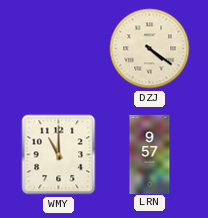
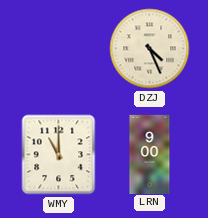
DZJ: 4:21 -> 4:26 (150, 49)
LRN: 9:57 -> 9:00 (150, 154)
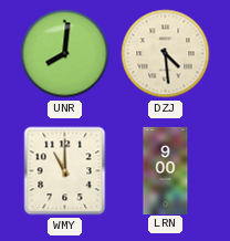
UNR: none -> 8:01 (65, 54)
DZJ: 4:26 -> 4:29 (166, 54)
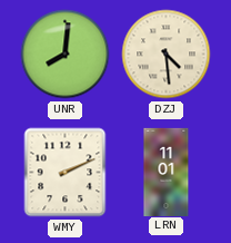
WMY: 11:00 -> 2:11 (66, 173)
LRN: 9:00 -> 11:01 (167, 172)
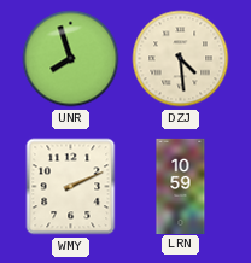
UNR: 8:01 -> 7:57 (71, 59)
LRN: 11:01 -> 10:59 (181, 186)
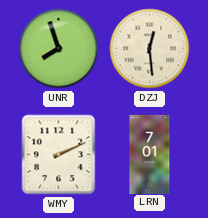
DZJ: 4:29 -> 12:29 (150, 49)
LRN: 10:59 -> 7:01 (150, 154)
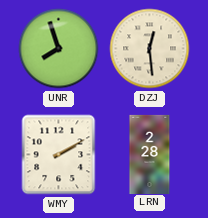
WMY: 2:11 -> 2:10 (59, 155)
LRN: 7:01 -> 2:28 (150, 154)
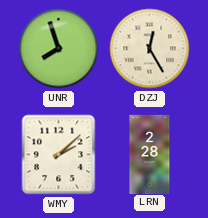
DZJ: 12:29 -> 12:25 (150, 49)
WMY: 2:10 -> 2:08 (59, 155)
